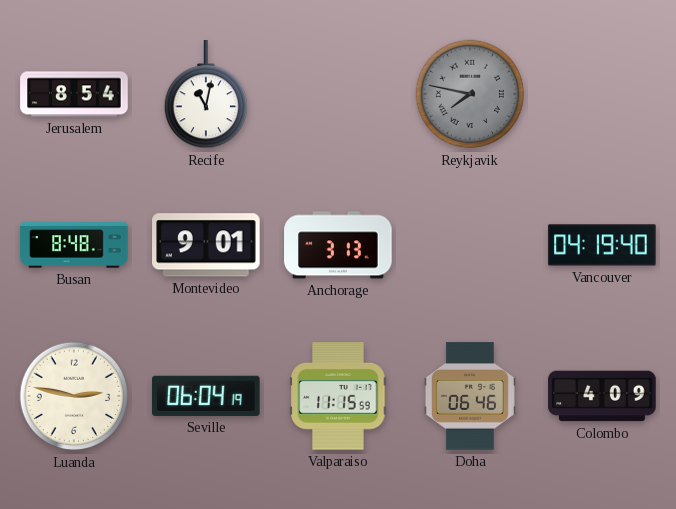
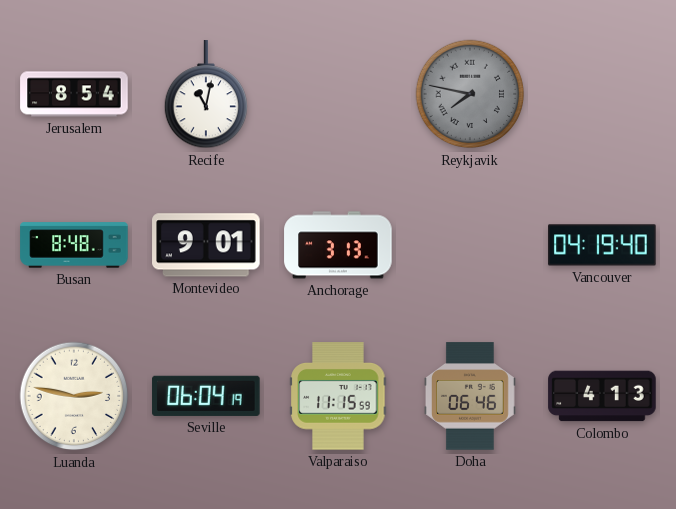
Colombo: 4:09 -> 4:13 (602, 396)
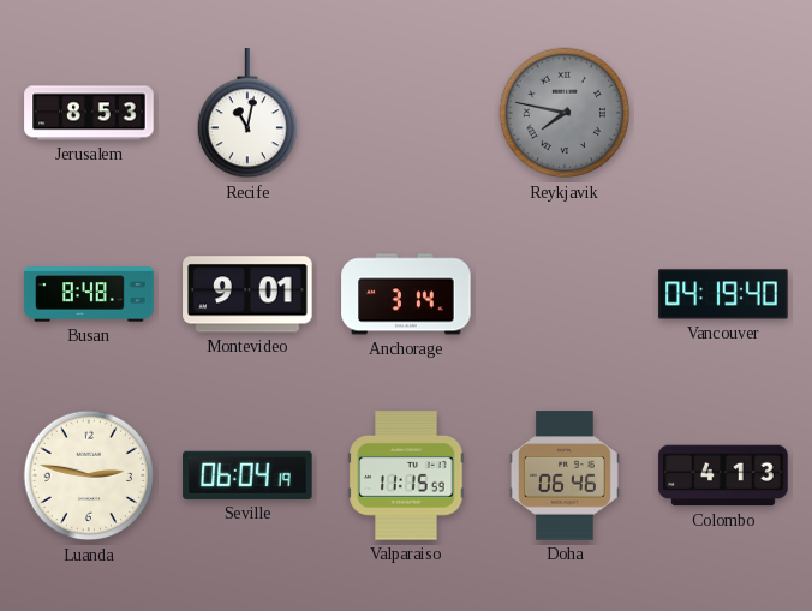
Jerusalem: 8:54 -> 8:53 (89, 113)
Anchorage: 3:13 -> 3:14 (406, 294)
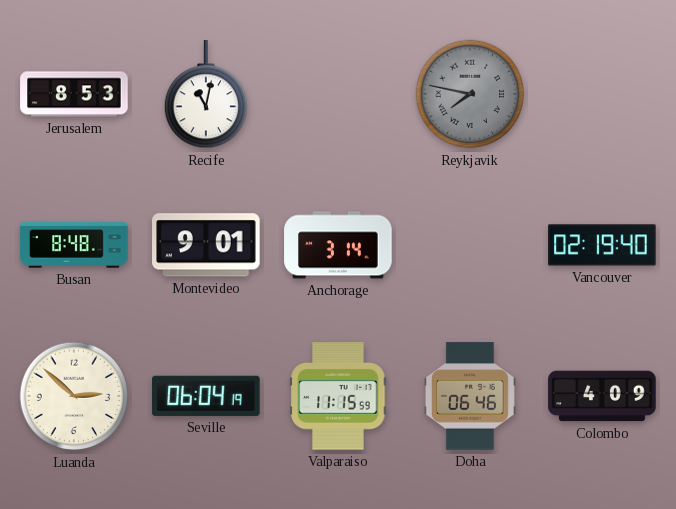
Vancouver: 04:19 -> 02:19 (602, 245)
Luanda: 2:47 -> 2:52 (74, 396)
Colombo: 4:13 -> 4:09 (602, 396)
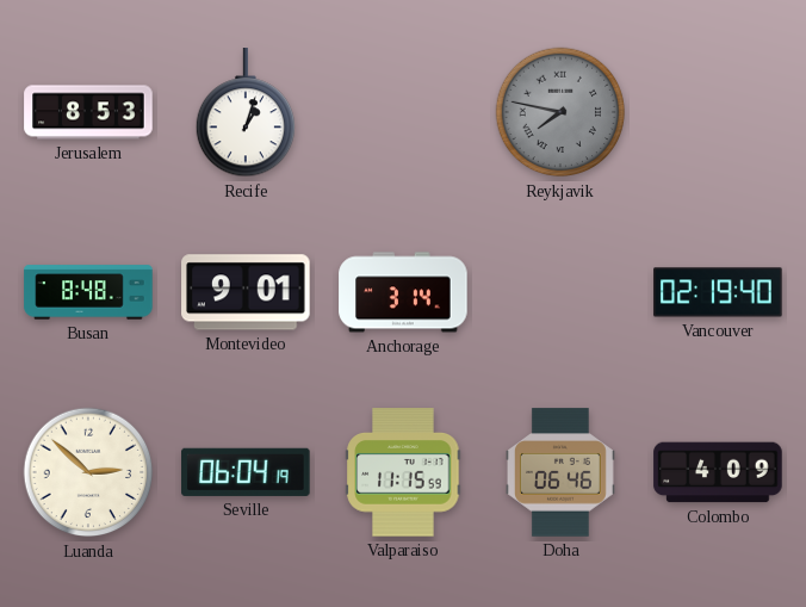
Recife: 11:02 -> 1:03 (244, 113)
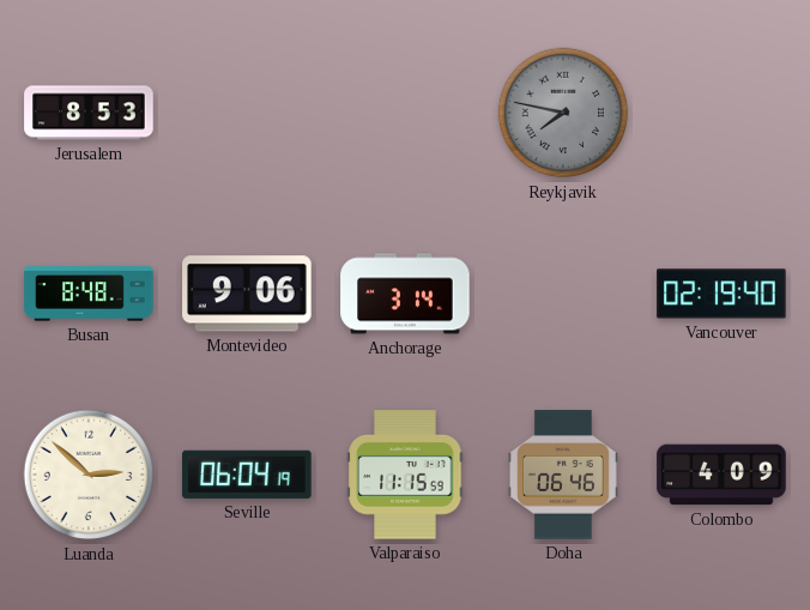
Recife: 1:03 -> none (244, 113)
Montevideo: 9:01 -> 9:06 (247, 294)
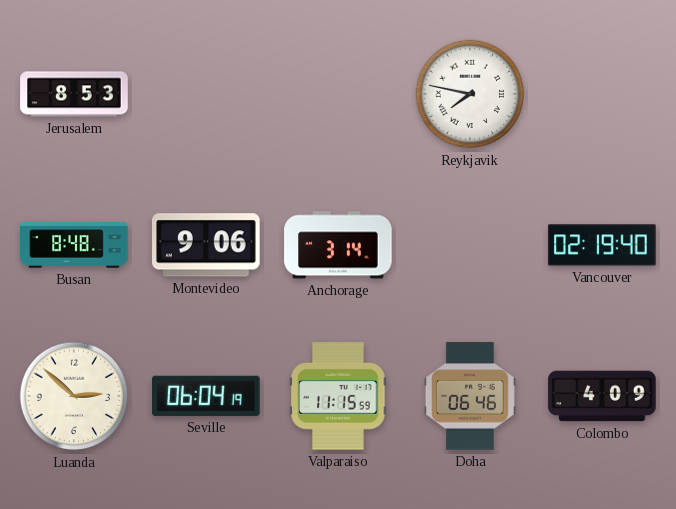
Reykjavik dial: grey -> white (470, 94)
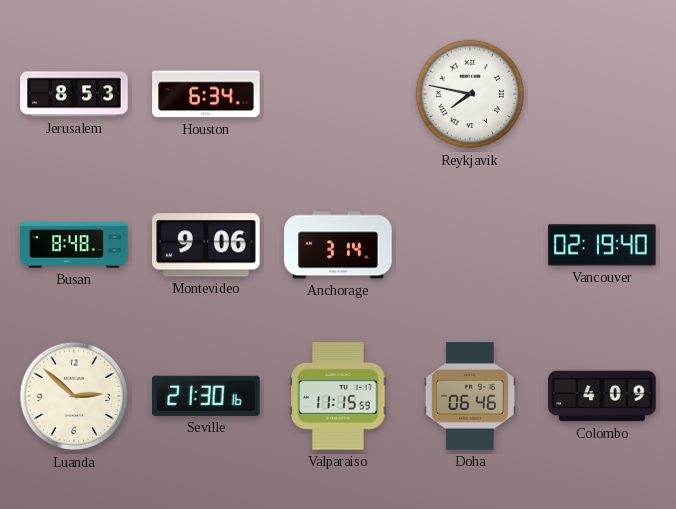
Houston: none -> 6:34 (206, 94)
Seville: 06:04 -> 21:30 (206, 396)
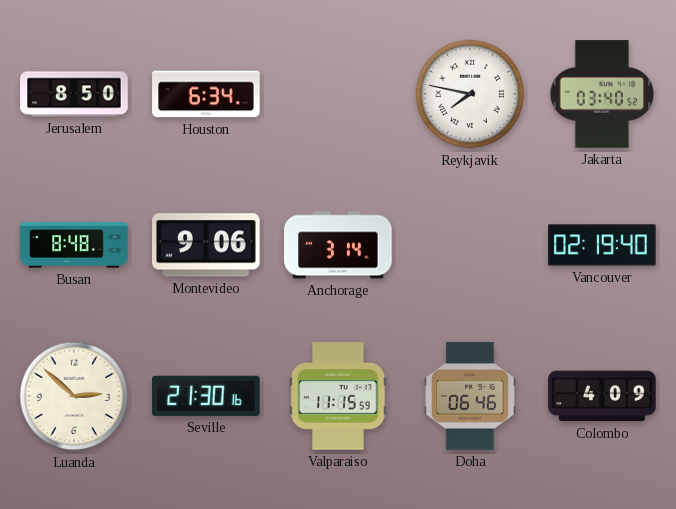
Jerusalem: 8:53 -> 8:50 (74, 94)
Jakarta: none -> 03:40 (602, 94)
